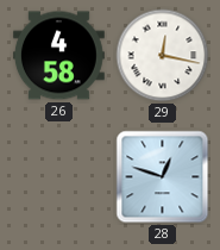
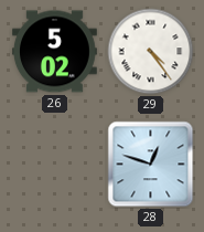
26: 4:58 -> 5:02 (54, 52)
29: 12:17 -> 4:24 (151, 52)
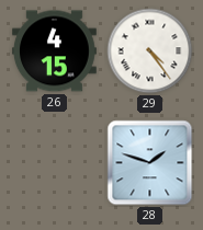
26: 5:02 -> 4:15 (54, 51)
28: 12:48 -> 1:48 (150, 163)
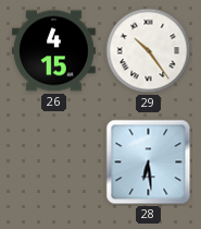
29: 4:24 -> 10:24 (149, 51)
28: 1:48 -> 6:29 (149, 162)
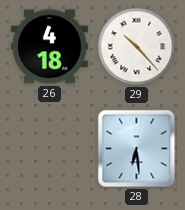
26: 4:15 -> 4:18 (49, 47)
29: 10:24 -> 10:23 (137, 47)
